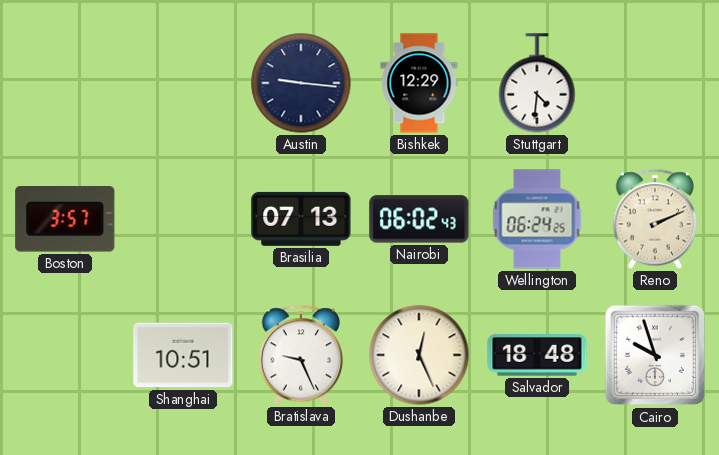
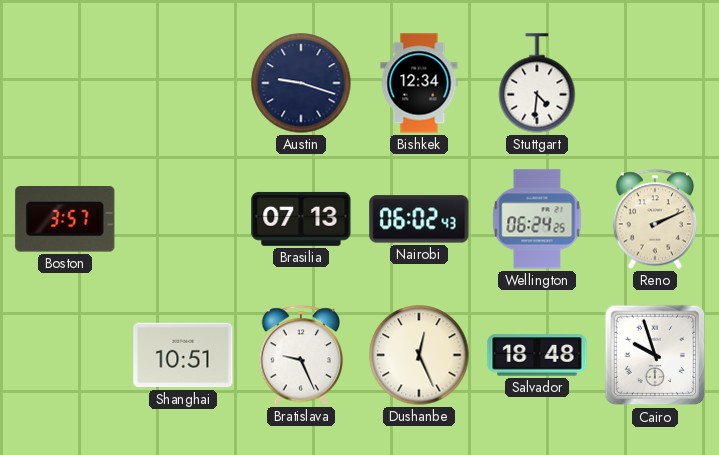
Austin: 9:16 -> 9:18 (301, 83)
Bishkek: 12:29 -> 12:34 (419, 83)
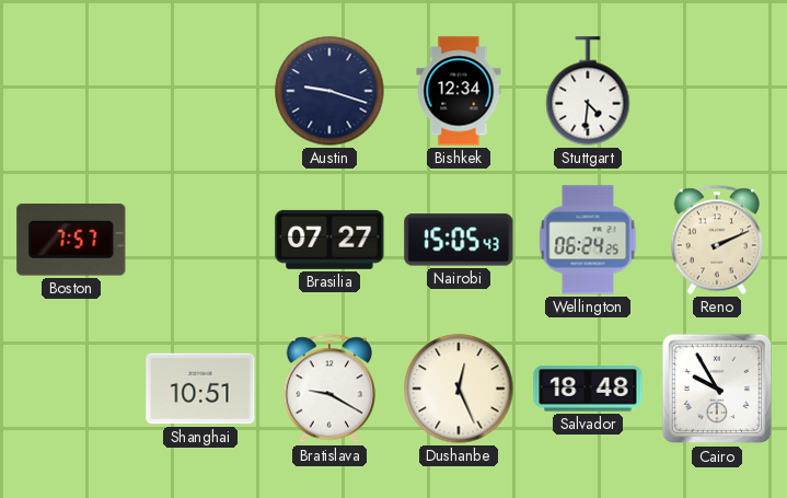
Boston: 3:57 -> 7:57 (71, 241)
Brasilia: 07:13 -> 07:27 (329, 240)
Nairobi: 06:02 -> 15:05 (459, 240)
Bratislava: 9:26 -> 9:20 (329, 389)
Cairo: 9:57 -> 9:55 (717, 389)
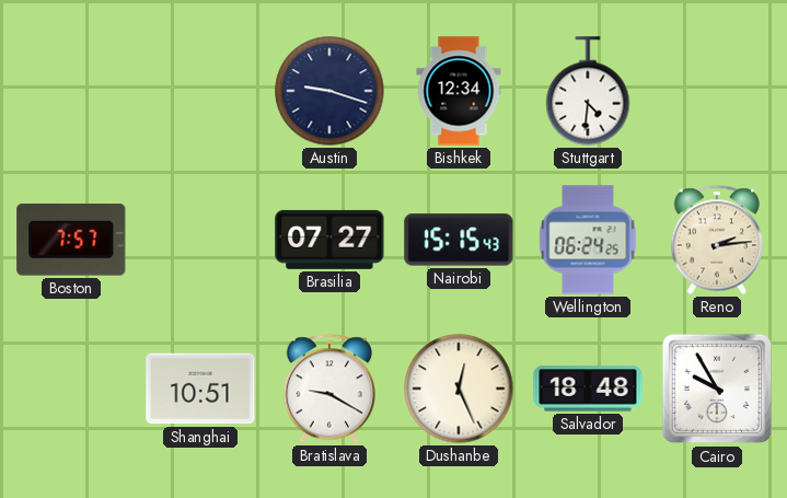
Nairobi: 15:05 -> 15:15 (459, 240)
Reno: 2:11 -> 2:14 (717, 240)
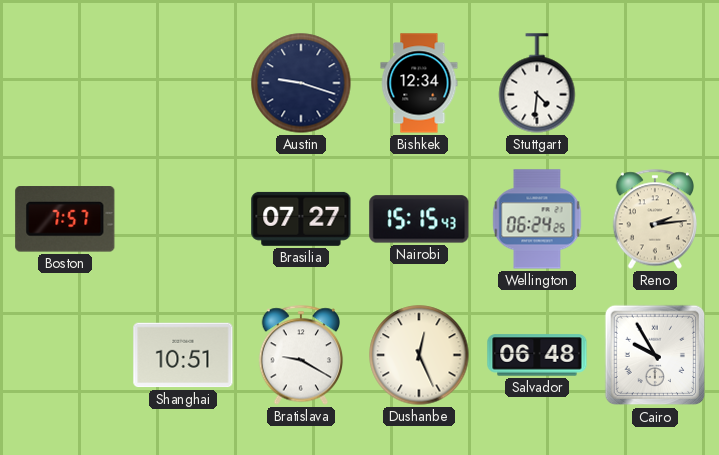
Salvador: 18:48 -> 06:48 (537, 355)
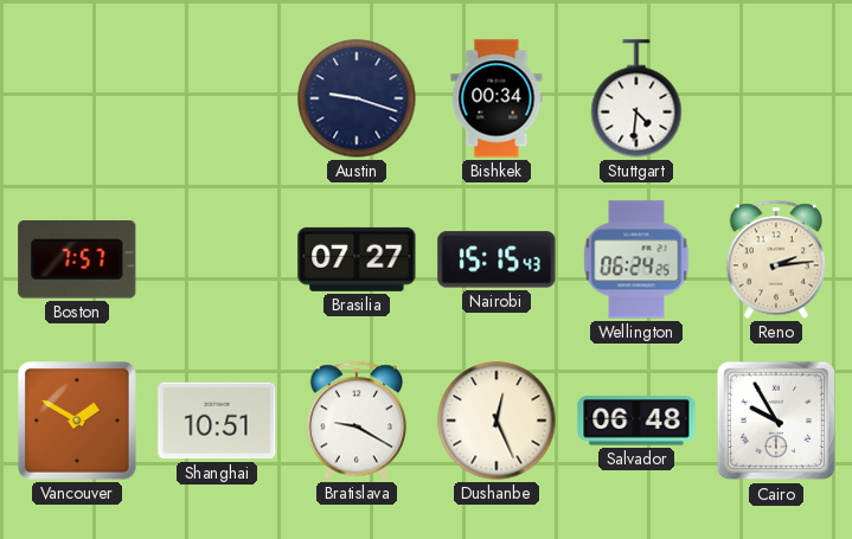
Bishkek: 12:34 -> 00:34 (497, 98)
Vancouver: none -> 1:50 (78, 422)
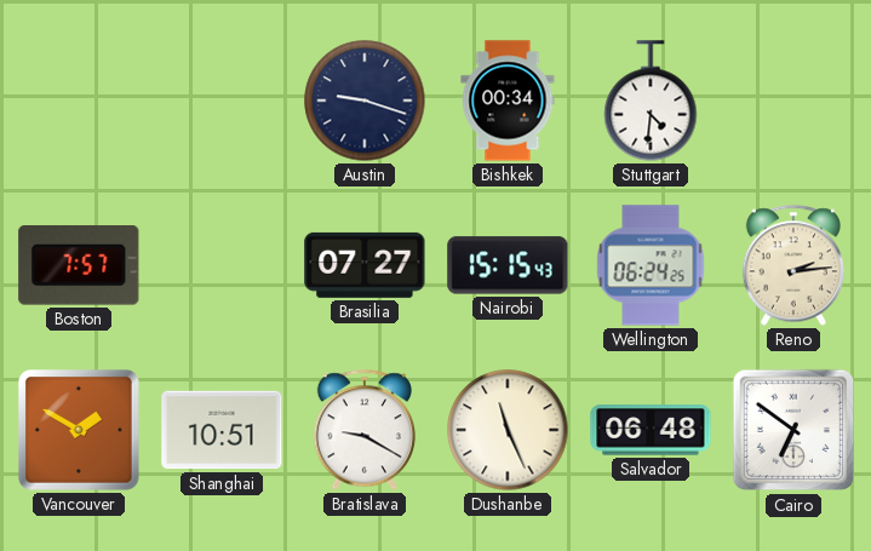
Dushanbe: 12:26 -> 11:26 (508, 430)
Cairo: 9:55 -> 6:51 (793, 430)
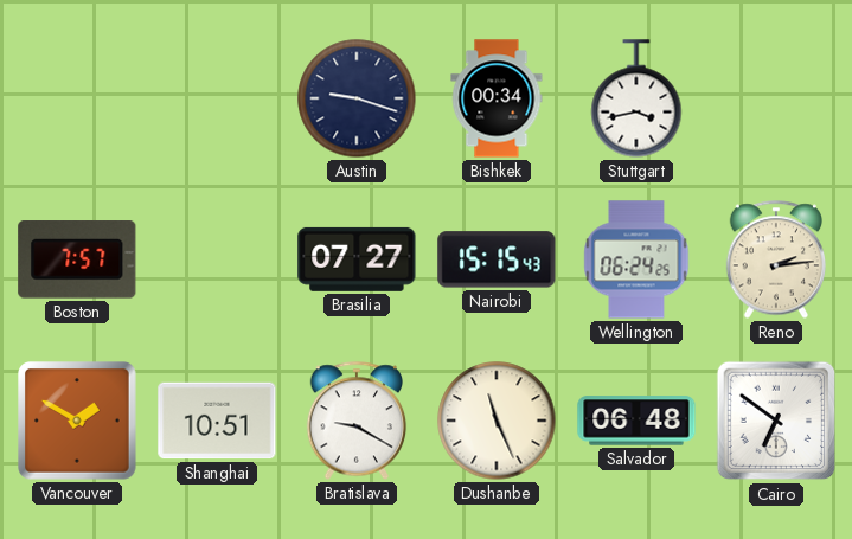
Stuttgart: 4:31 -> 3:43 (636, 98)
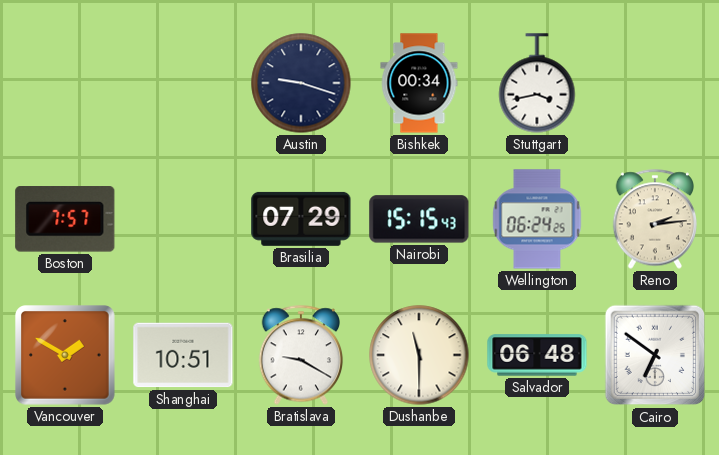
Brasilia: 07:27 -> 07:29 (301, 219)
Dushanbe: 11:26 -> 11:30 (419, 355)
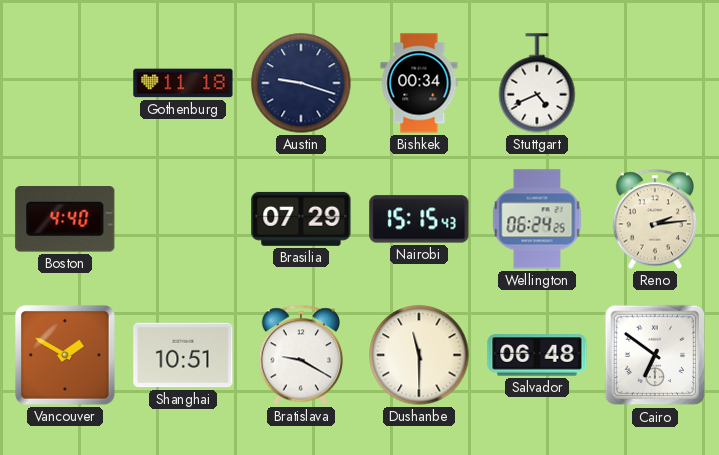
Gothenburg: none -> 11:18 (183, 83)
Stuttgart: 3:43 -> 4:41 (537, 83)
Boston: 7:57 -> 4:40 (65, 220)
